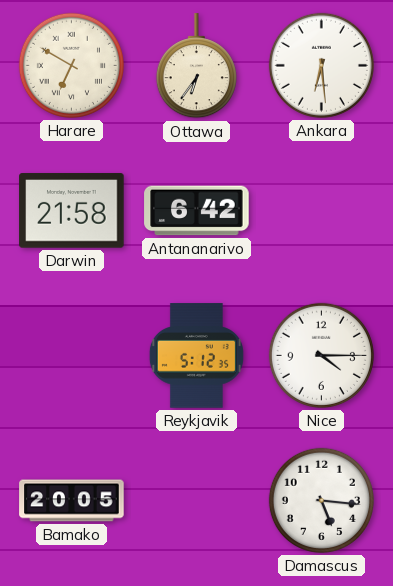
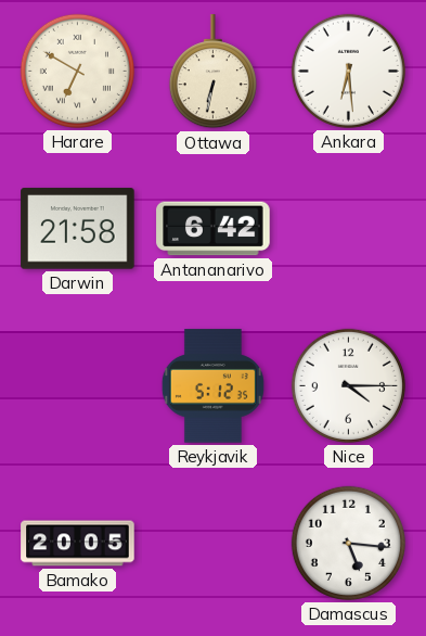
Ottawa: 6:36 -> 6:32 (212, 72)
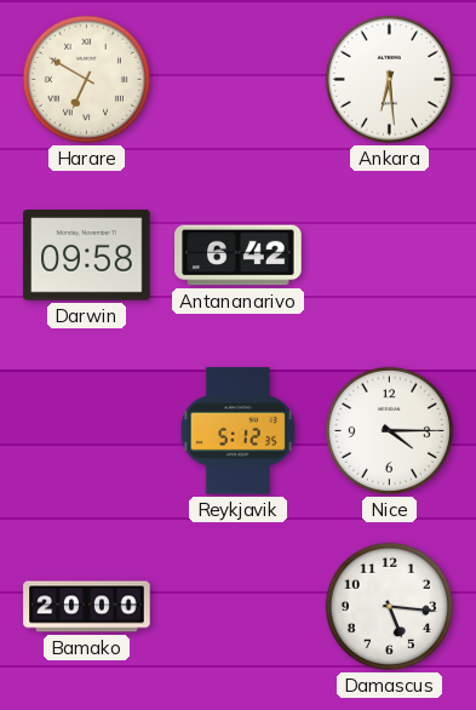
Ottawa: 6:32 -> none (212, 72)
Darwin: 21:58 -> 09:58 (87, 256)
Bamako: 20:05 -> 20:00 (87, 607)
